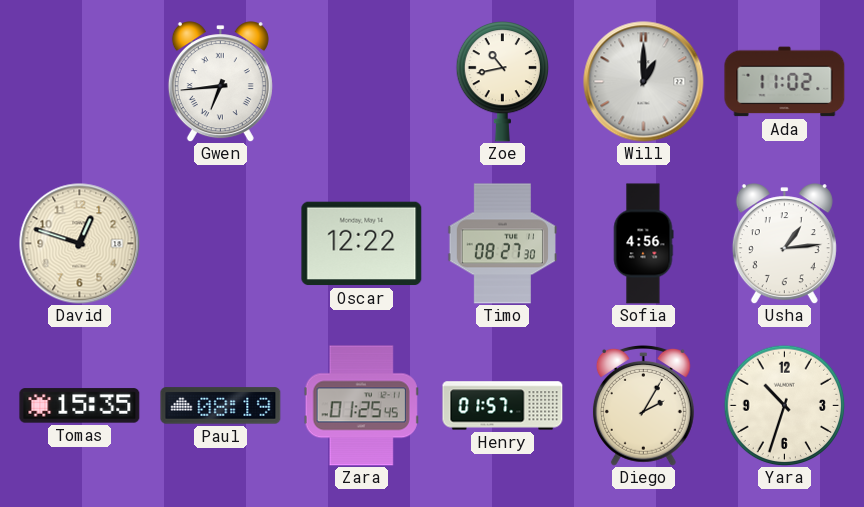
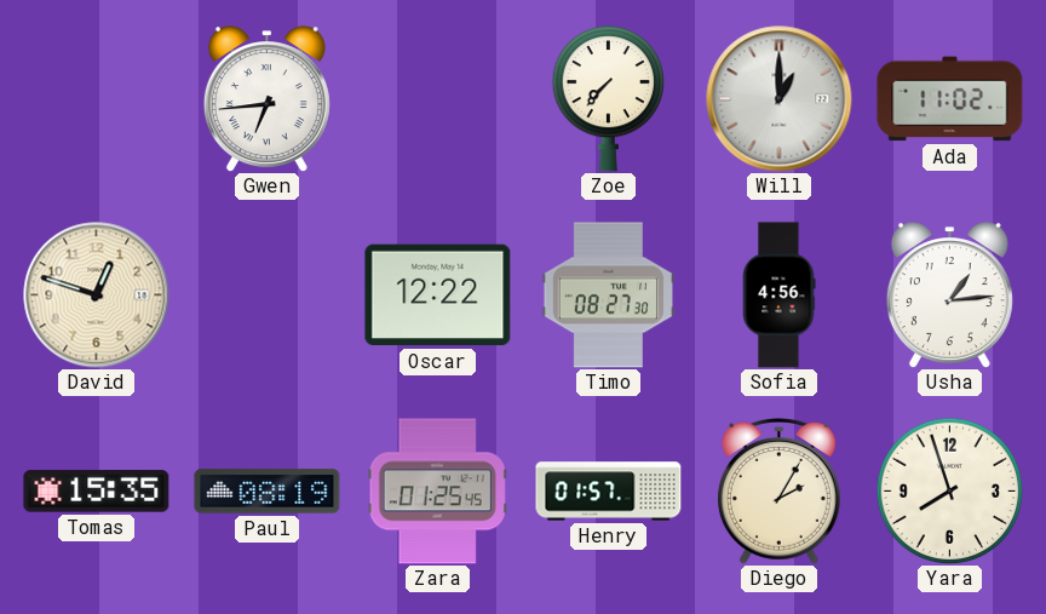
Zoe: 10:43 -> 7:37 (608, 99)
Yara: 10:33 -> 7:57 (949, 490)
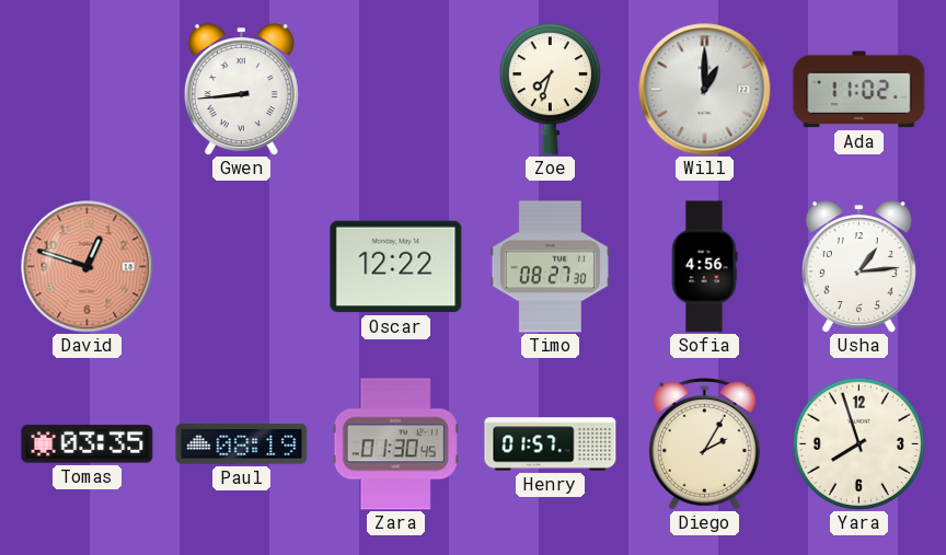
Gwen: 6:44 -> 8:44 (241, 90)
Zoe: 7:37 -> 7:33 (550, 90)
David dial: cream -> salmon (88, 267)
Tomas: 15:35 -> 03:35 (88, 444)
Zara: 01:25 -> 01:30 (395, 444)
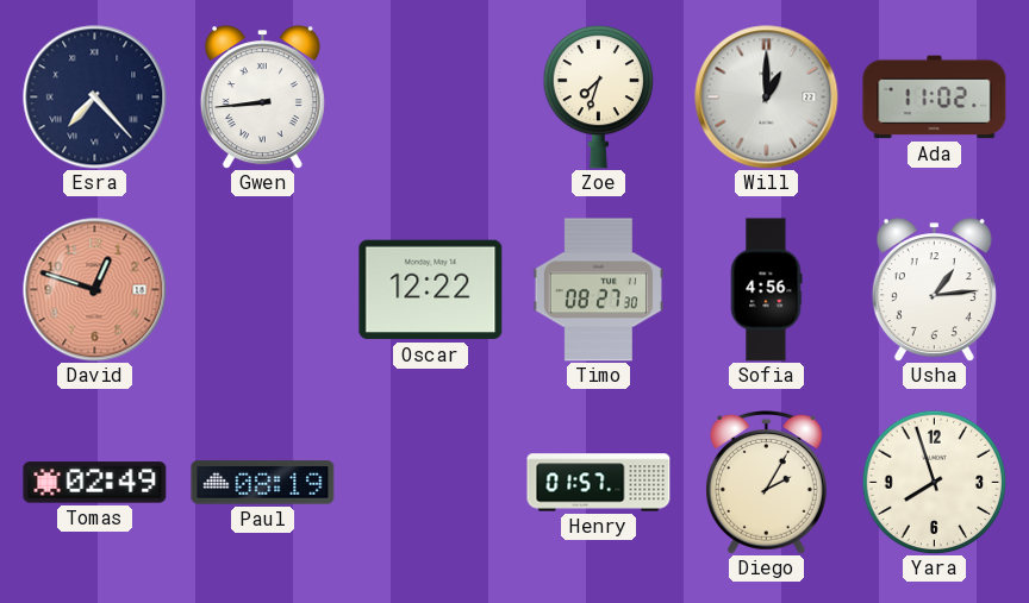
Esra: none -> 7:23 (95, 98)
Tomas: 03:35 -> 02:49 (95, 483)
Zara: 01:30 -> none (395, 444)
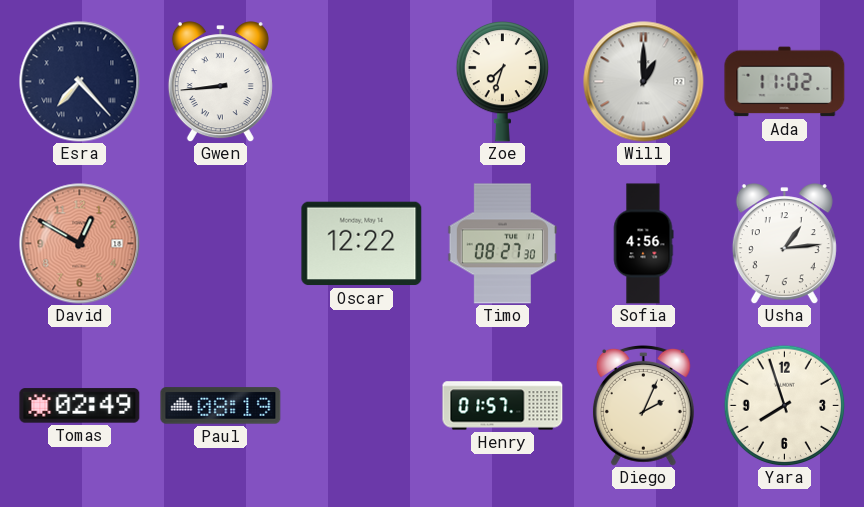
David: 12:48 -> 12:50 (80, 244)
Diego: 2:05 -> 2:04 (643, 406)
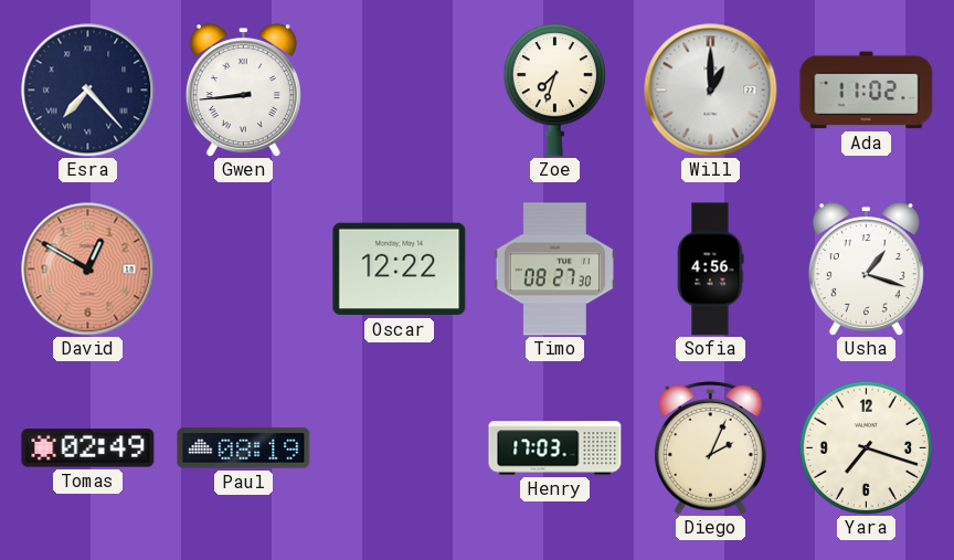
Usha: 1:14 -> 1:18 (866, 270)
Henry: 01:57 -> 17:03 (555, 448)
Yara: 7:57 -> 7:18 (866, 447)
